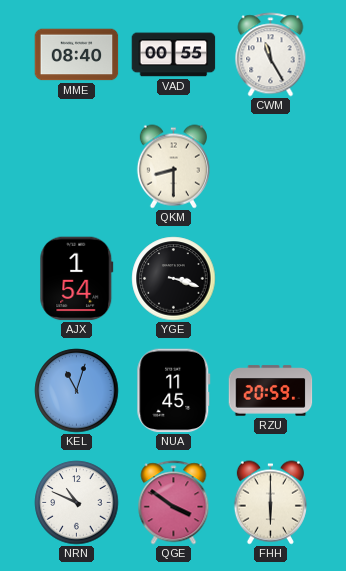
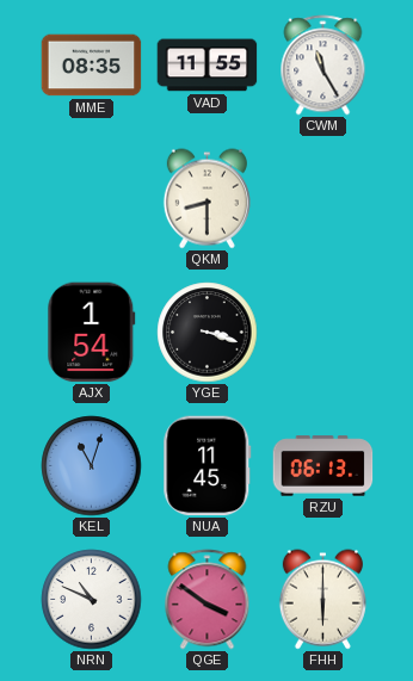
MME: 08:40 -> 08:35 (92, 66)
VAD: 00:55 -> 11:55 (208, 66)
RZU: 20:59 -> 06:13 (323, 466)
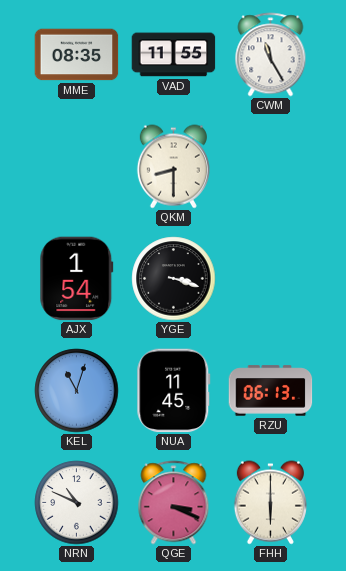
QGE: 3:51 -> 3:19 (174, 503)
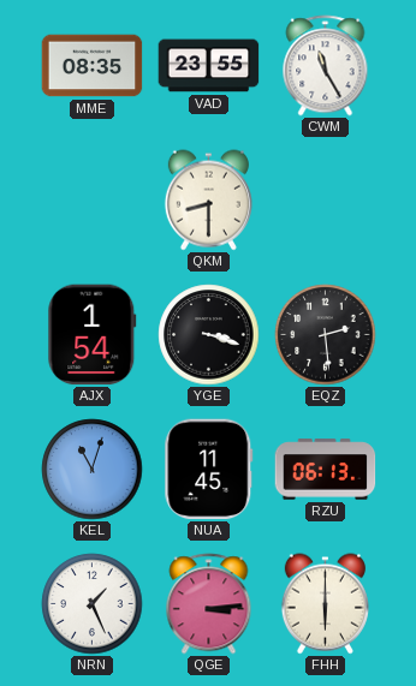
VAD: 11:55 -> 23:55 (209, 66)
EQZ: none -> 2:29 (326, 335)
NRN: 10:49 -> 1:26 (93, 604)
QGE: 3:19 -> 3:14 (209, 604)
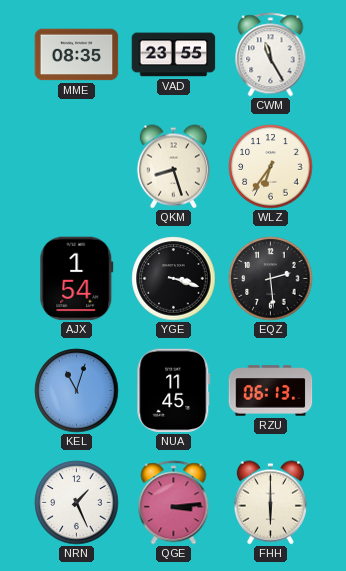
QKM: 8:30 -> 8:27 (173, 167)
WLZ: none -> 6:36 (271, 167)
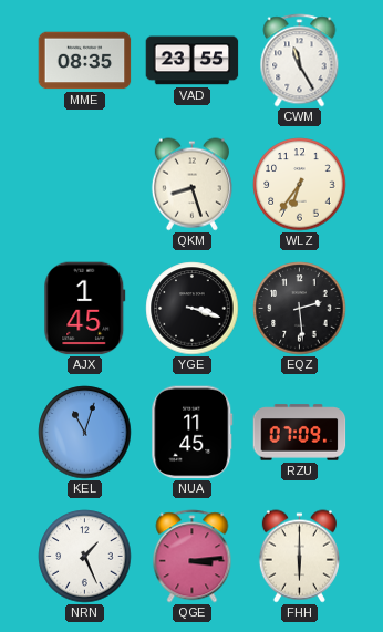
AJX: 1:54 -> 1:45 (85, 309)
RZU: 06:13 -> 07:09 (300, 433)
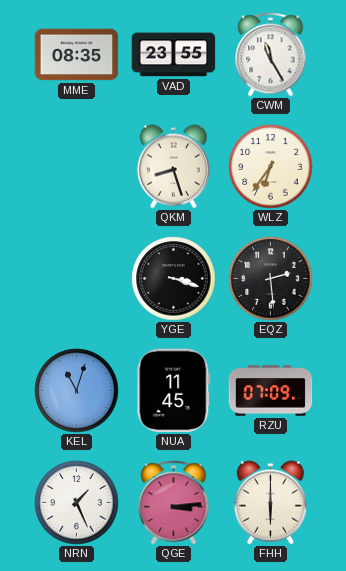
AJX: 1:45 -> none (85, 309)
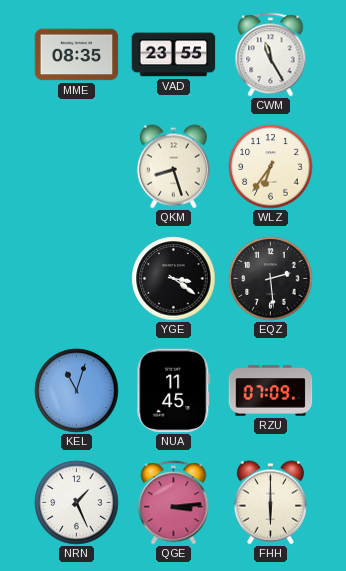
YGE: 3:18 -> 3:21 (174, 279)
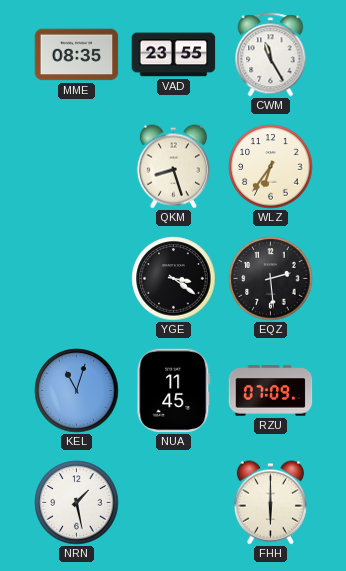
NRN: 1:26 -> 1:28 (77, 503)
QGE: 3:14 -> none (174, 503)
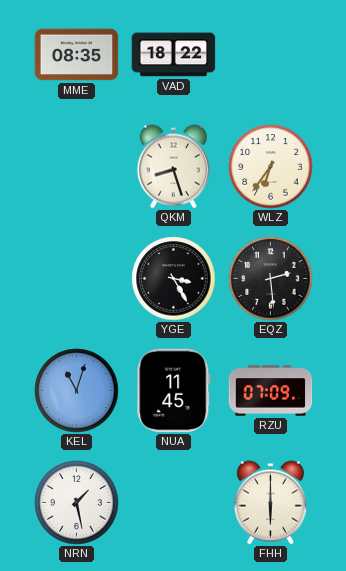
VAD: 23:55 -> 18:22 (174, 55)
CWM: 11:25 -> none (271, 55)
YGE: 3:21 -> 3:25 (174, 279)
